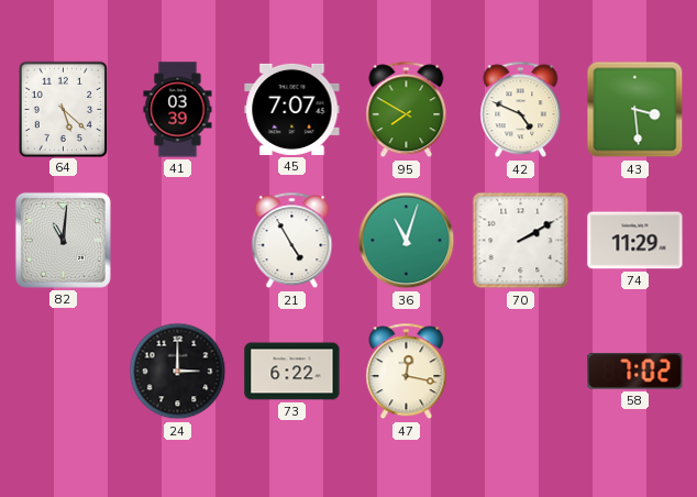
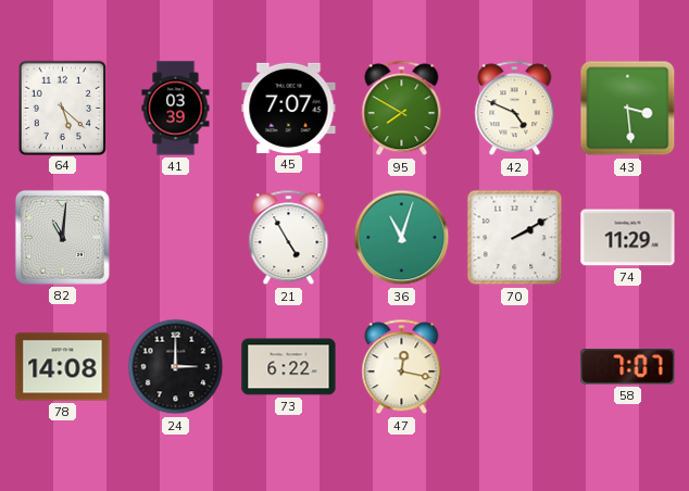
78: none -> 14:08 (63, 367)
58: 7:02 -> 7:07 (628, 367)
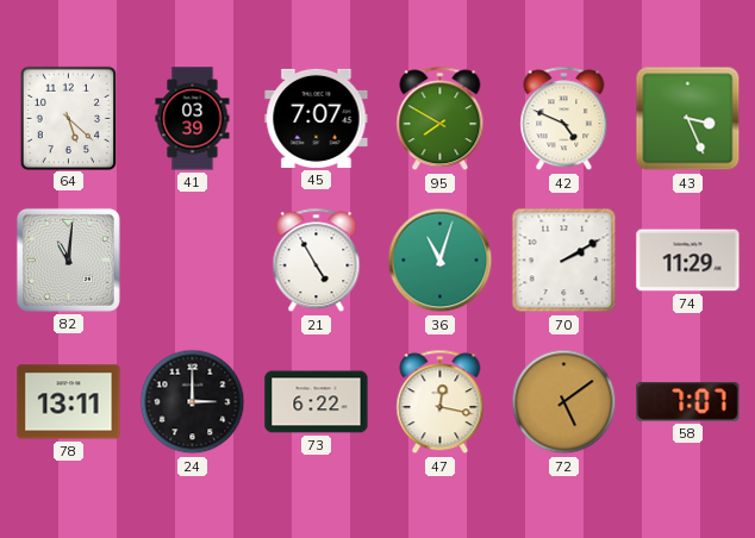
43: 3:29 -> 3:26 (688, 119)
78: 14:08 -> 13:11 (69, 402)
72: none -> 5:09 (564, 402)
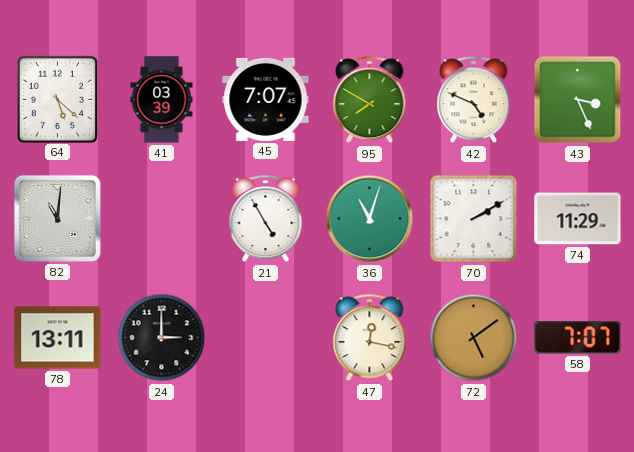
73: 6:22 -> none (317, 402)
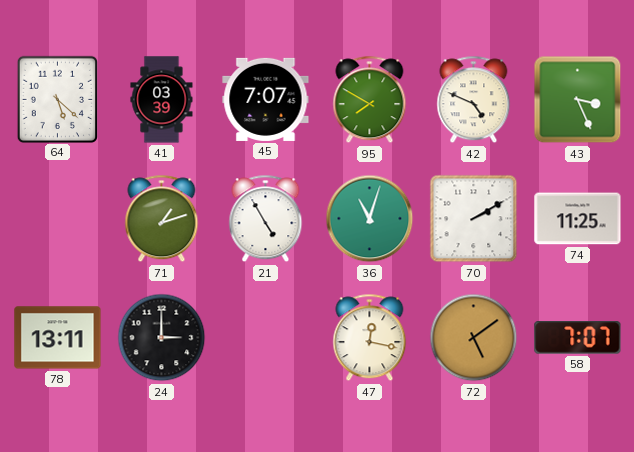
82: 11:01 -> none (57, 218)
71: none -> 1:12 (162, 219)
74: 11:29 -> 11:25 (578, 219)
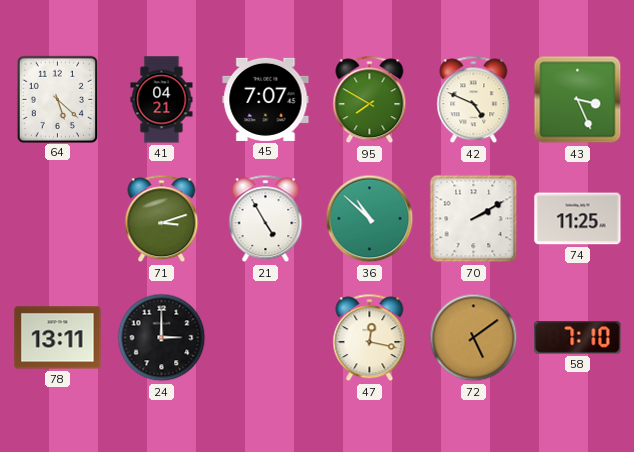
41: 03:39 -> 04:21 (162, 100)
71: 1:12 -> 3:12 (162, 219)
36: 11:03 -> 10:52 (370, 219)
58: 7:07 -> 7:10 (578, 338)
